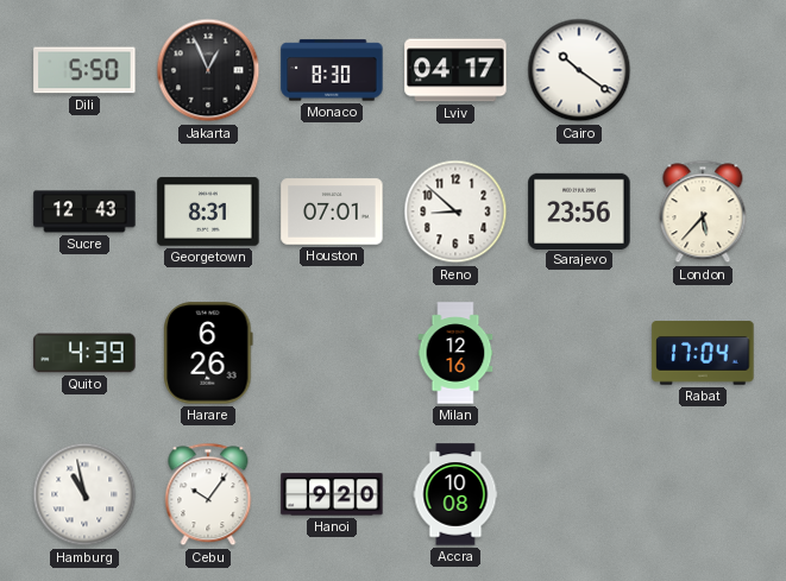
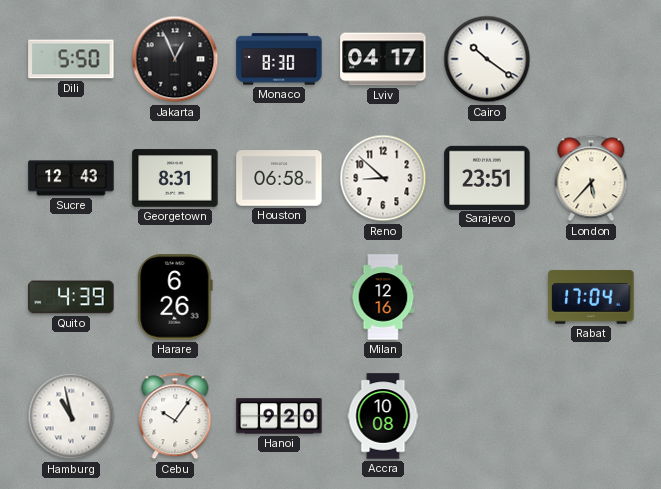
Houston: 07:01 -> 06:58 (279, 178)
Sarajevo: 23:56 -> 23:51 (487, 177)
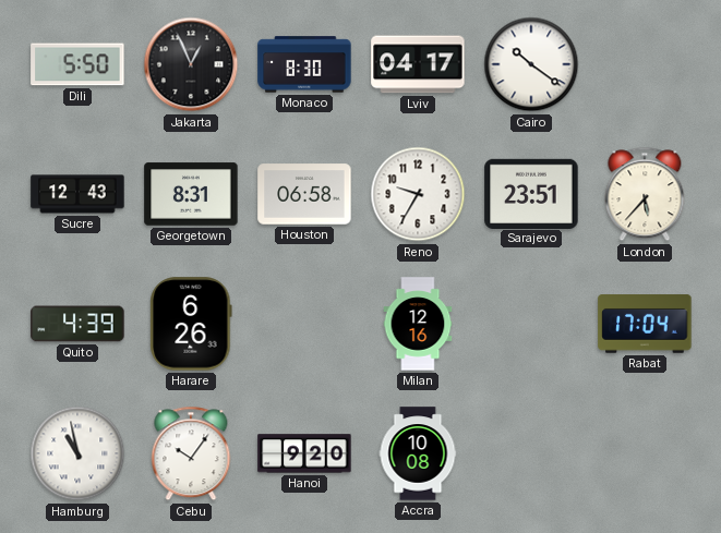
Reno: 8:52 -> 9:35 (418, 194)
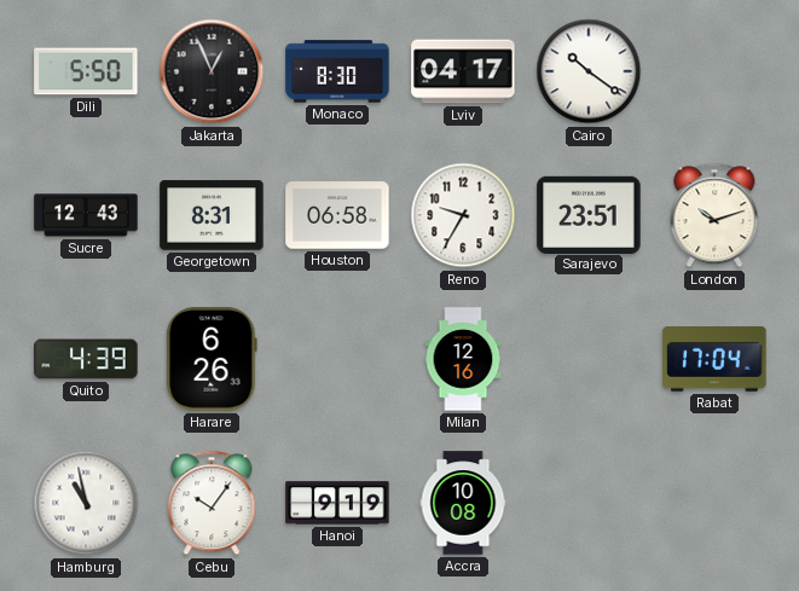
London: 5:37 -> 10:12 (714, 215)
Hanoi: 9:20 -> 9:19 (337, 503)
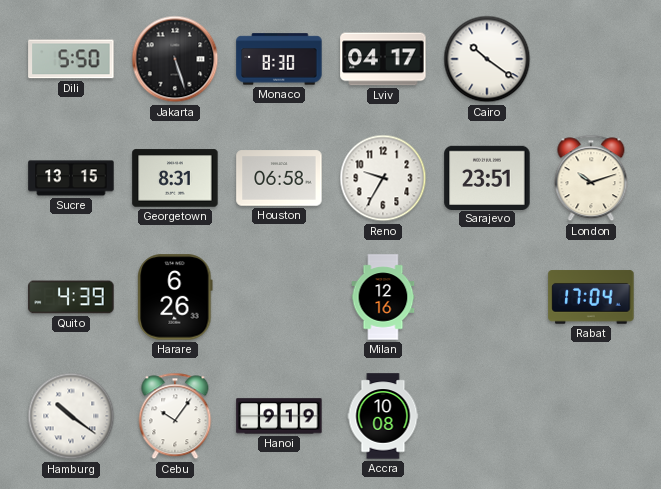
Jakarta: 12:56 -> 5:27 (175, 59)
Sucre: 12:43 -> 13:15 (71, 178)
Hamburg: 10:58 -> 10:21 (71, 416)
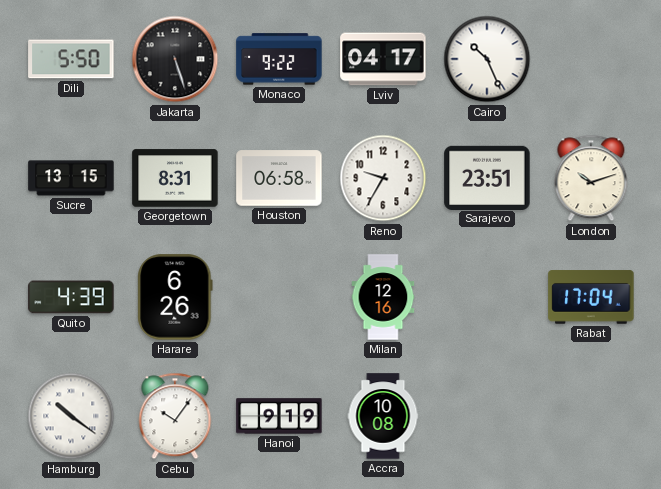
Monaco: 8:30 -> 9:22 (279, 59)
Cairo: 10:21 -> 10:26 (487, 59)
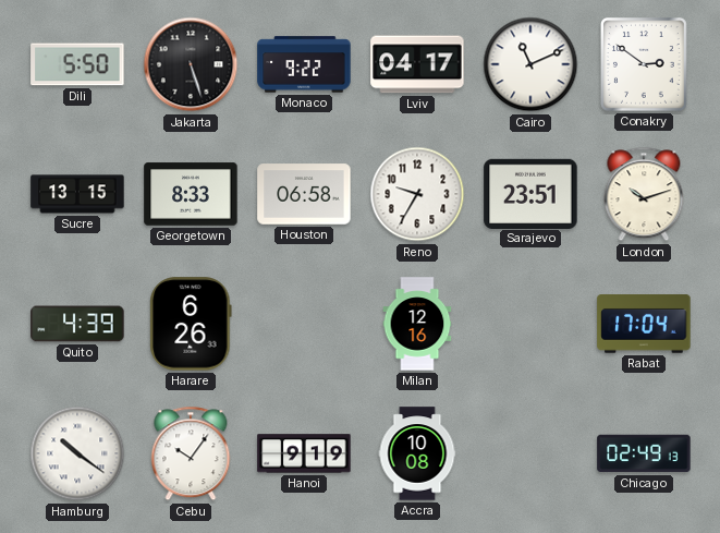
Cairo: 10:26 -> 11:11 (530, 64)
Conakry: none -> 2:51 (645, 65)
Georgetown: 8:31 -> 8:33 (191, 194)
Chicago: none -> 02:49 (644, 453)
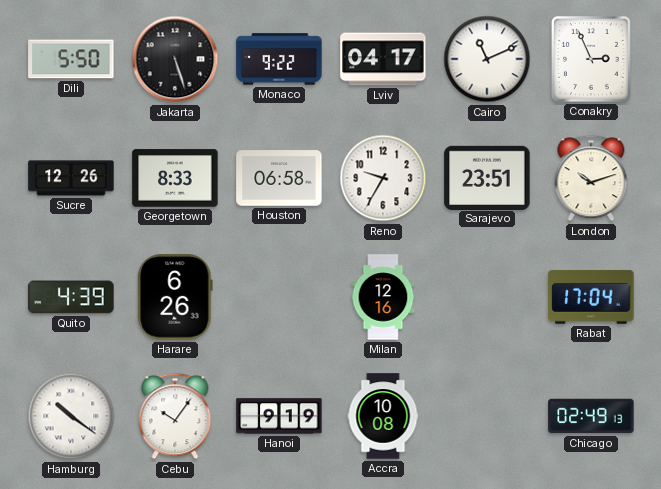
Conakry: 2:51 -> 2:56 (592, 60)
Sucre: 13:15 -> 12:26 (71, 178)
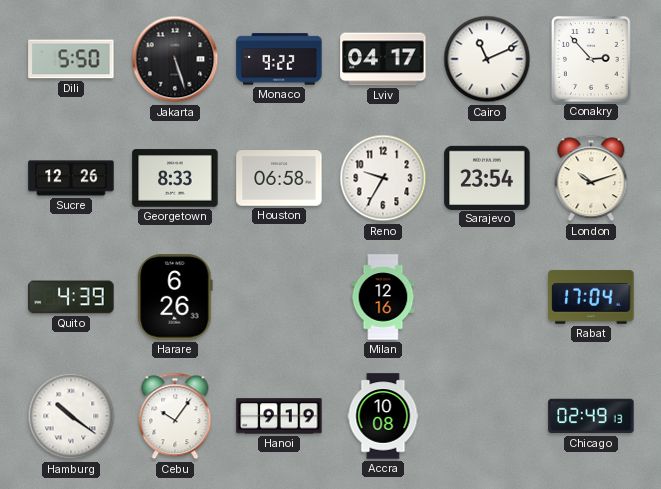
Conakry: 2:56 -> 2:53 (592, 60)
Sarajevo: 23:51 -> 23:54 (487, 177)
